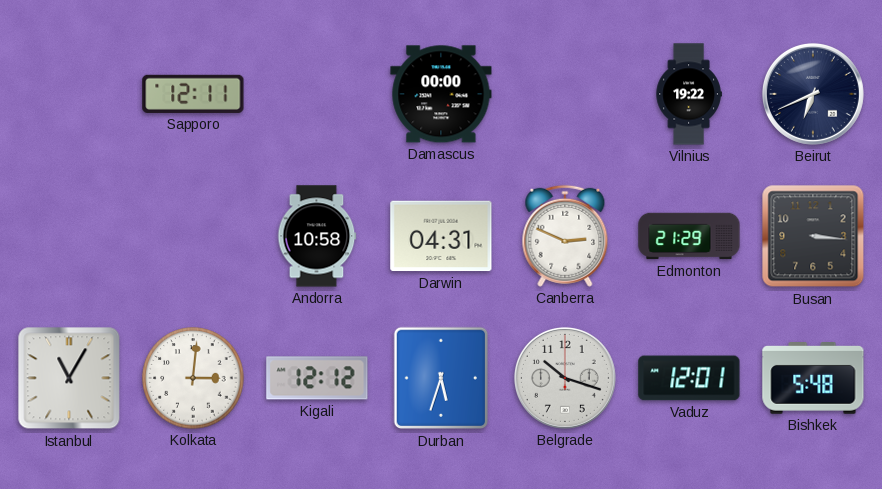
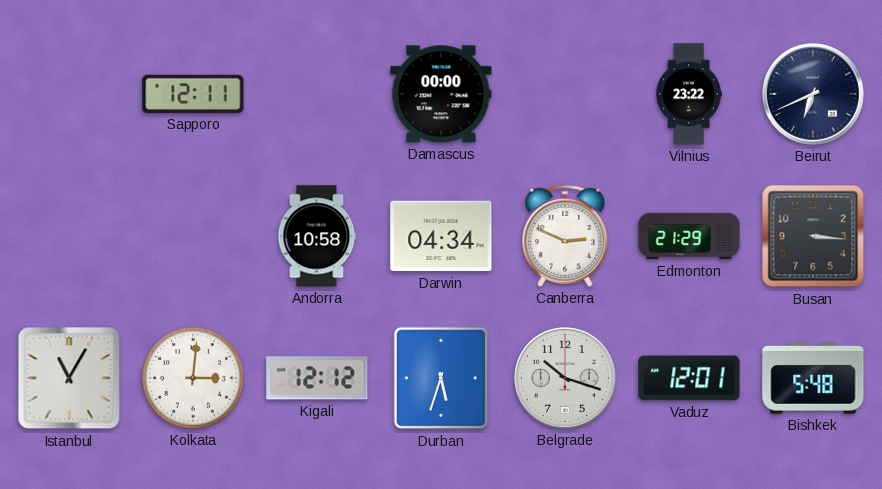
Vilnius: 19:22 -> 23:22 (689, 94)
Darwin: 04:31 -> 04:34 (441, 236)
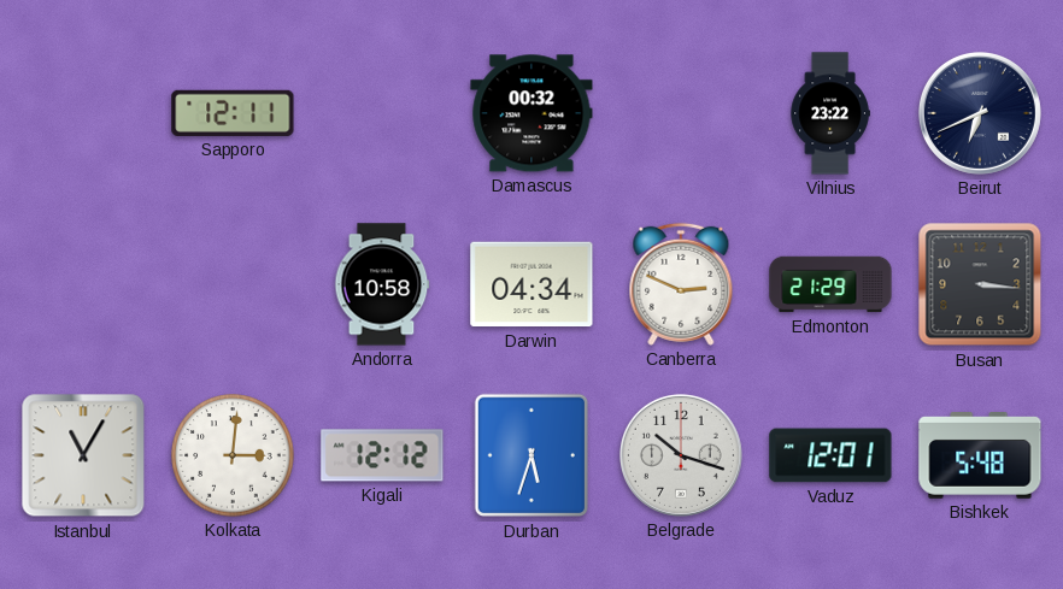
Damascus: 00:00 -> 00:32 (531, 113)
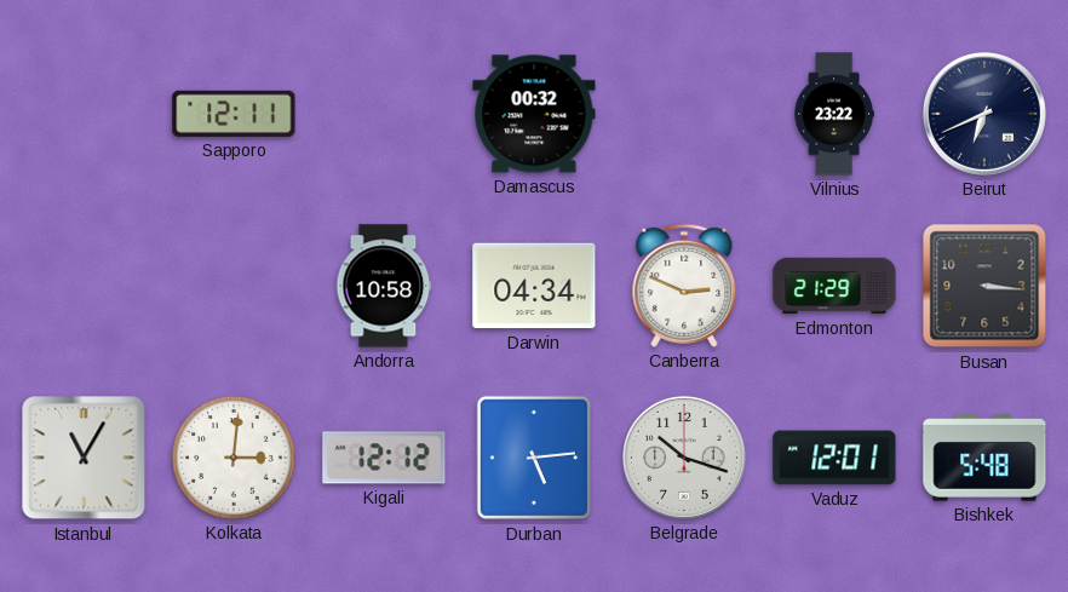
Durban: 5:33 -> 5:14 (533, 458)
